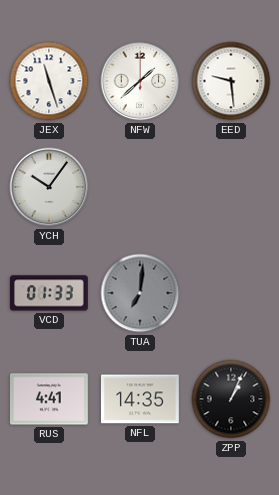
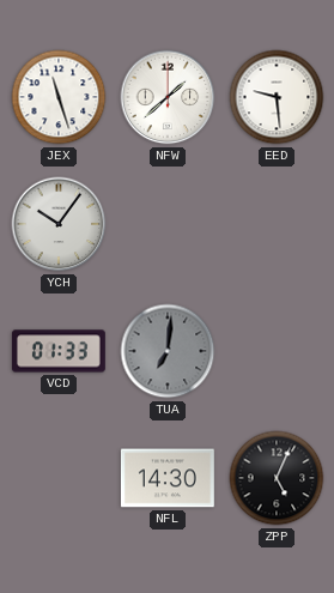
RUS: 4:41 -> none (49, 399)
NFL: 14:35 -> 14:30 (168, 478)
ZPP: 1:04 -> 5:04 (277, 478)
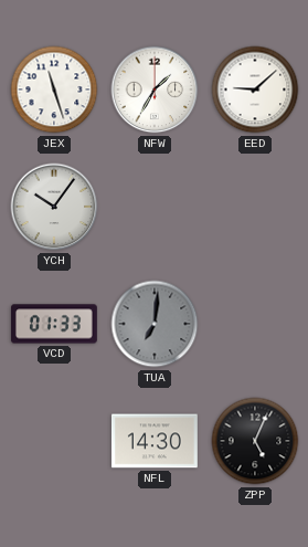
NFW: 1:38 -> 1:35 (155, 90)
EED: 9:29 -> 9:08 (255, 90)
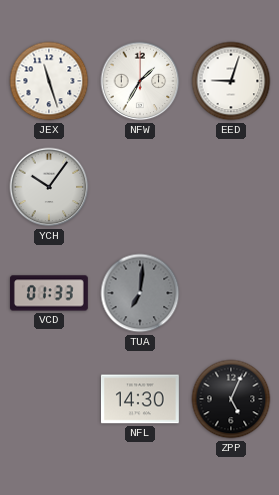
EED: 9:08 -> 9:03 (231, 81)
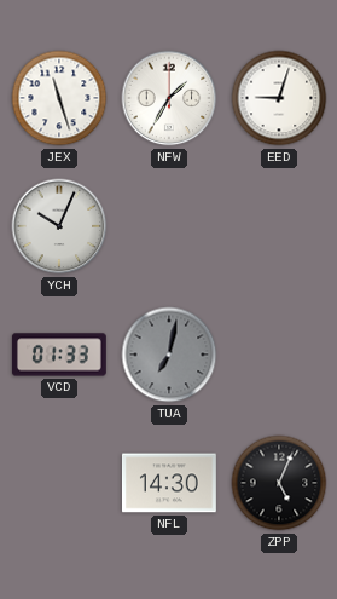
YCH: 10:06 -> 10:04 (59, 226)
TUA: 7:01 -> 7:02 (169, 355)
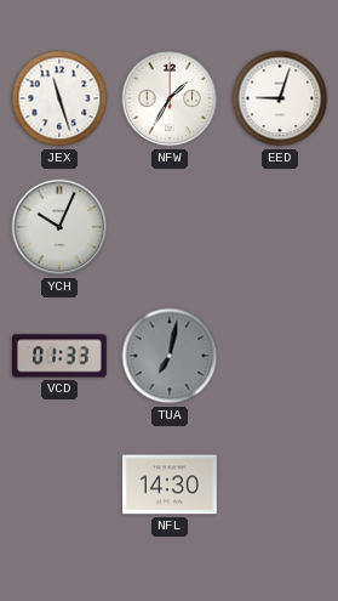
ZPP: 5:04 -> none (279, 483)
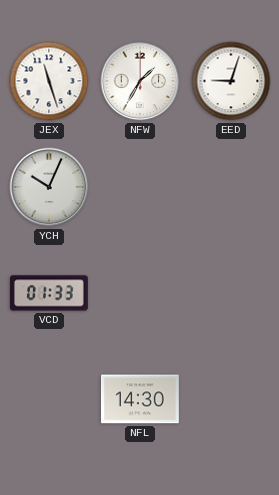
TUA: 7:02 -> none (170, 356)
